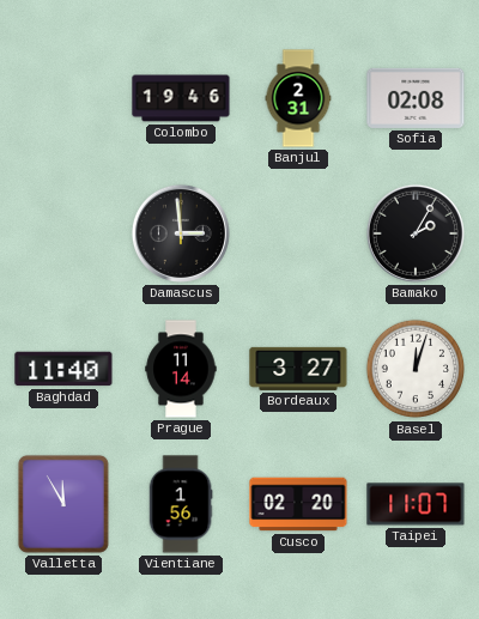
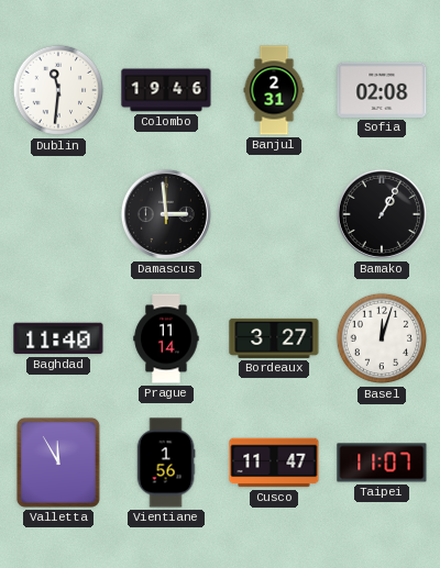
Dublin: none -> 11:31 (58, 90)
Bamako: 2:05 -> 1:05 (382, 214)
Cusco: 02:20 -> 11:47 (274, 463)
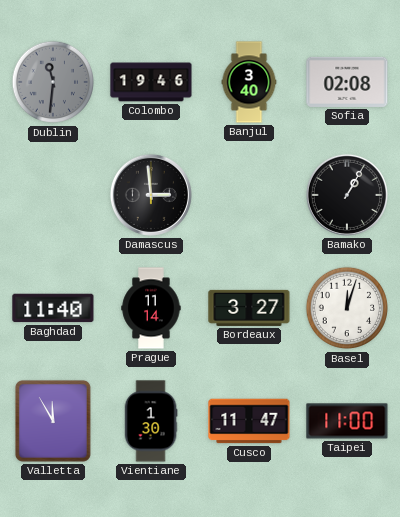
Dublin dial: white -> grey (53, 82)
Banjul: 2:31 -> 3:40 (249, 82)
Vientiane: 1:56 -> 1:30 (151, 421)
Taipei: 11:07 -> 11:00 (347, 421)
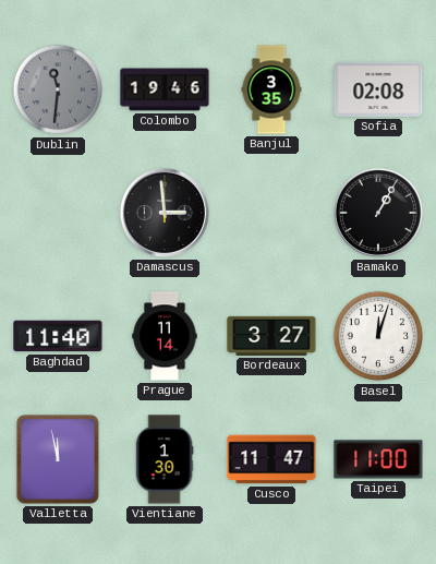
Banjul: 3:40 -> 3:35 (271, 89)
Valletta: 11:55 -> 11:58 (58, 459)
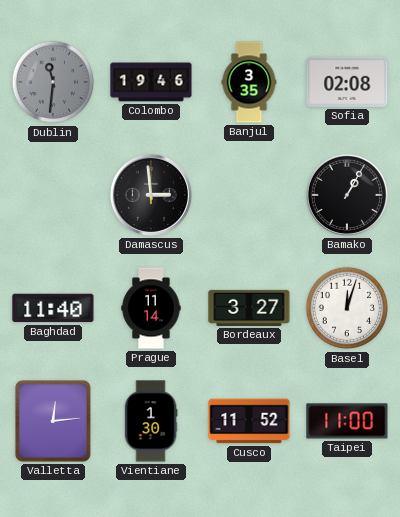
Valletta: 11:58 -> 12:14 (53, 421)
Cusco: 11:47 -> 11:52 (249, 421)
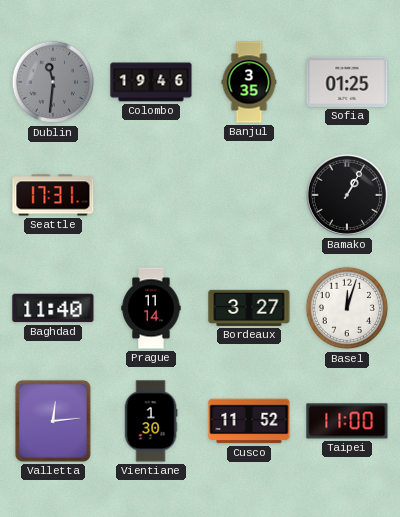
Sofia: 02:08 -> 01:25 (347, 82)
Seattle: none -> 17:31 (53, 195)
Damascus: 2:59 -> none (151, 195)
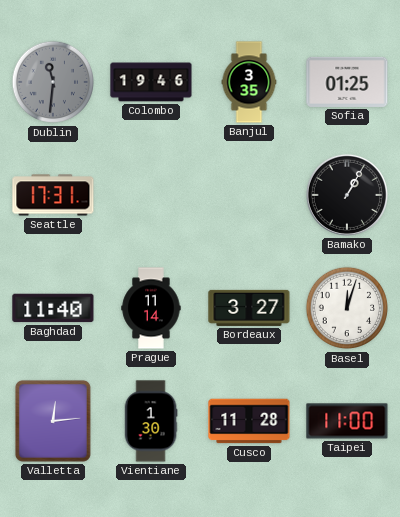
Cusco: 11:52 -> 11:28 (249, 421)
